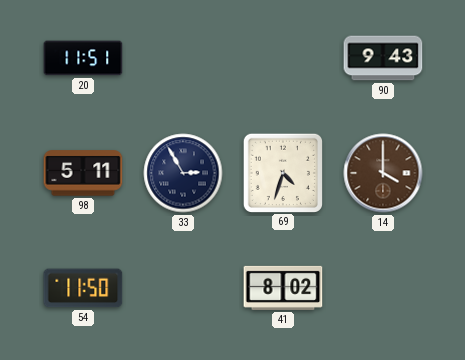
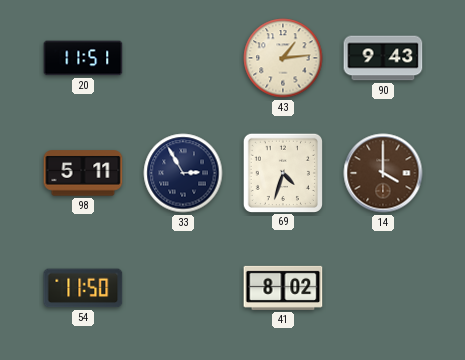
43: none -> 1:14 (283, 58)
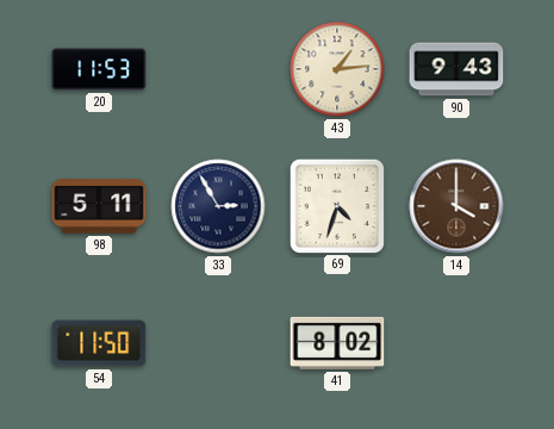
20: 11:51 -> 11:53 (99, 69)
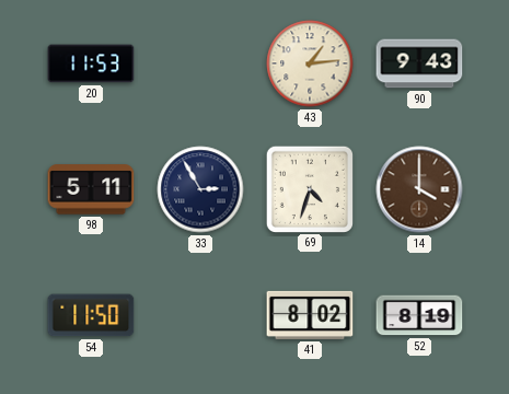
52: none -> 8:19 (419, 315)
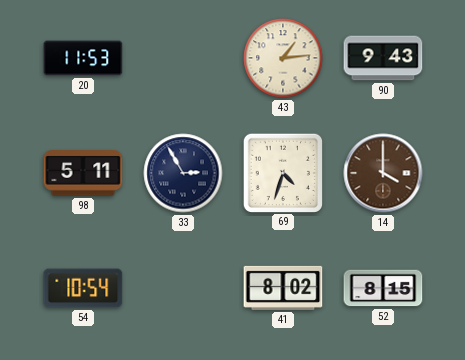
54: 11:50 -> 10:54 (83, 288)
52: 8:19 -> 8:15 (383, 288)
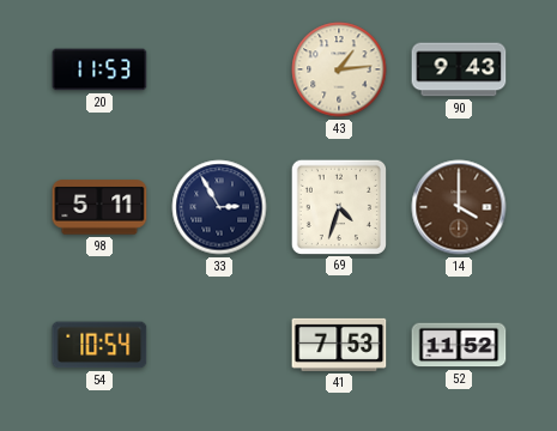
41: 8:02 -> 7:53 (339, 345)
52: 8:15 -> 11:52 (459, 345)
